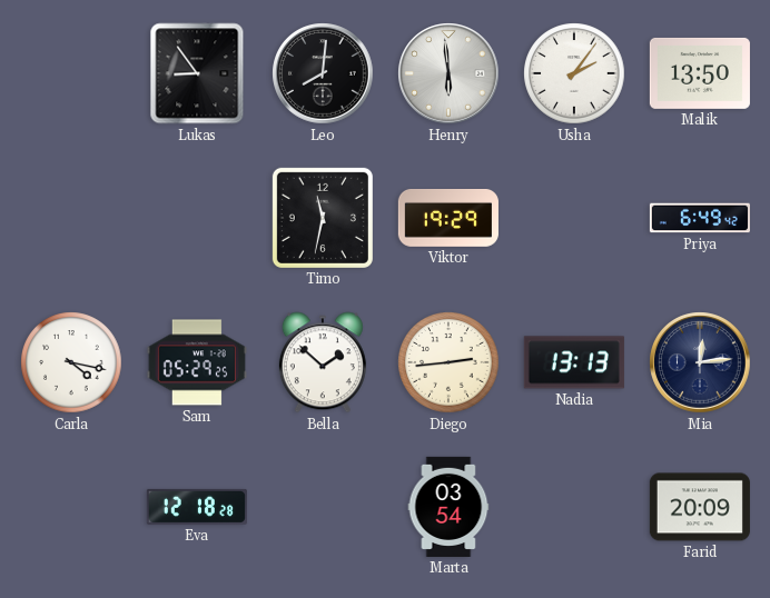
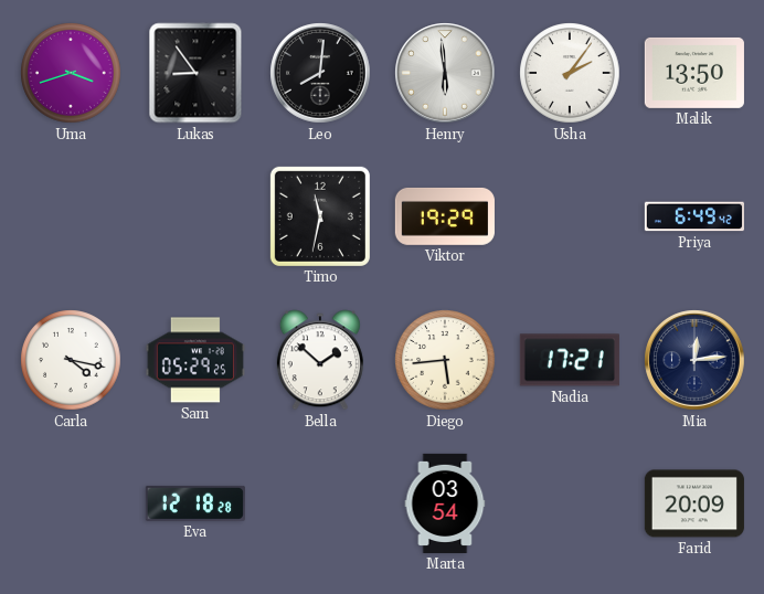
Uma: none -> 3:42 (71, 73)
Diego: 2:44 -> 5:44 (445, 360)
Nadia: 13:13 -> 17:21 (570, 360)
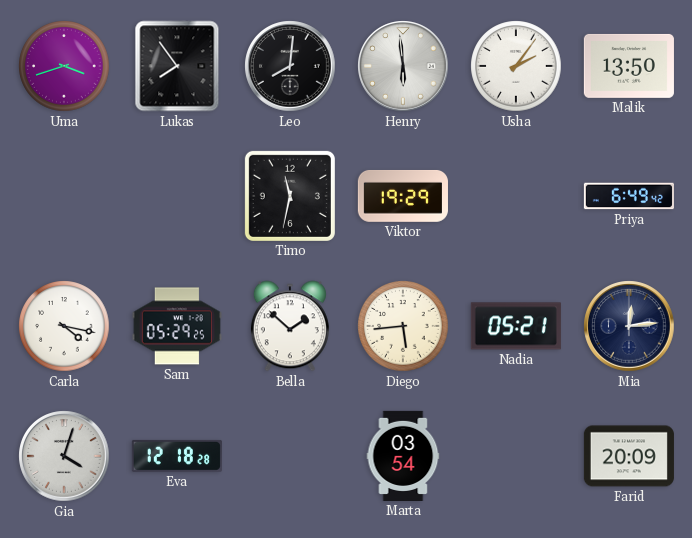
Lukas: 8:54 -> 7:54 (177, 66)
Nadia: 17:21 -> 05:21 (516, 326)
Gia: none -> 4:03 (64, 456)
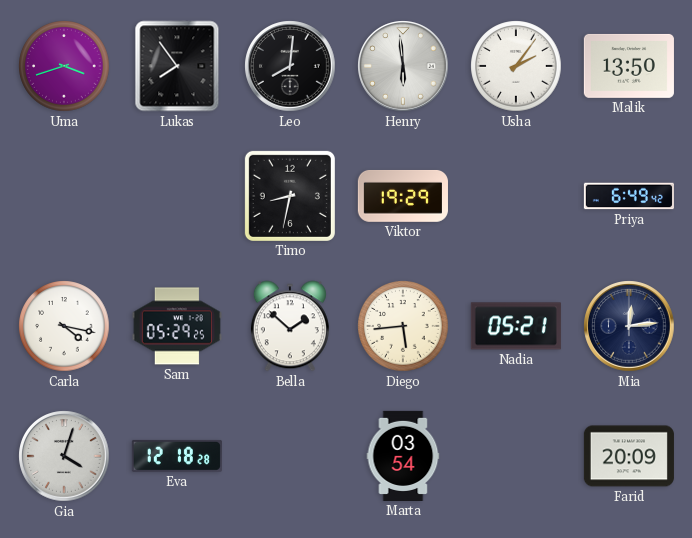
Timo: 11:32 -> 8:32 (290, 196)
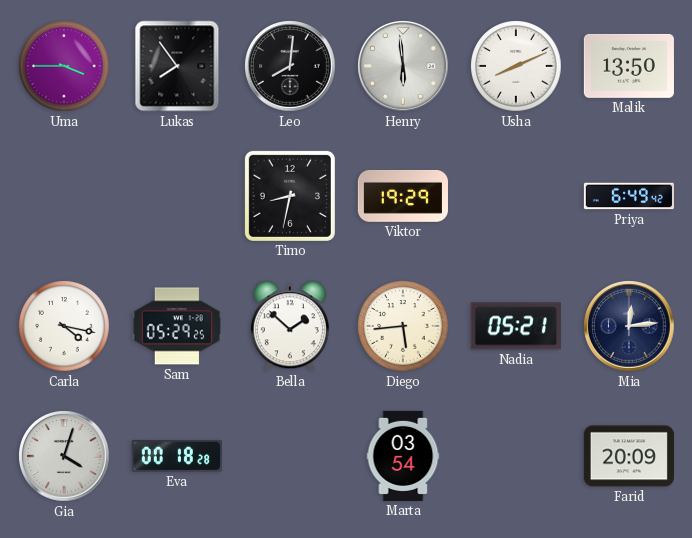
Uma: 3:42 -> 3:45 (64, 66)
Usha: 2:06 -> 8:11 (516, 66)
Eva: 12:18 -> 00:18 (177, 456)
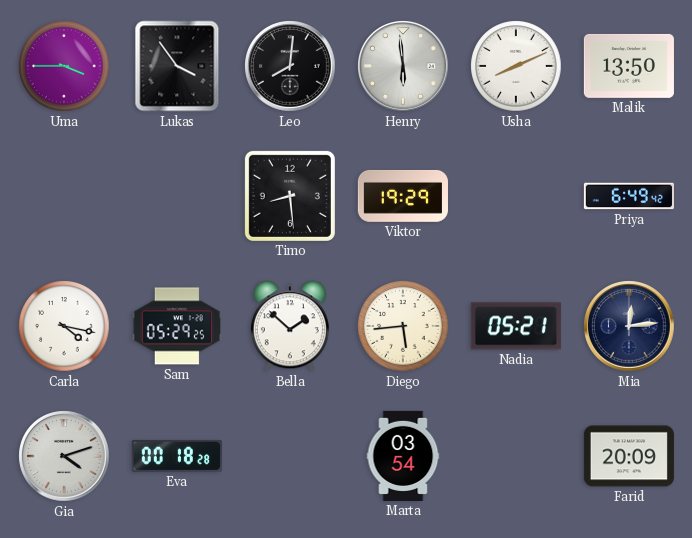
Lukas: 7:54 -> 3:54 (177, 66)
Timo: 8:32 -> 8:29 (290, 196)
Gia: 4:03 -> 4:12 (64, 456)
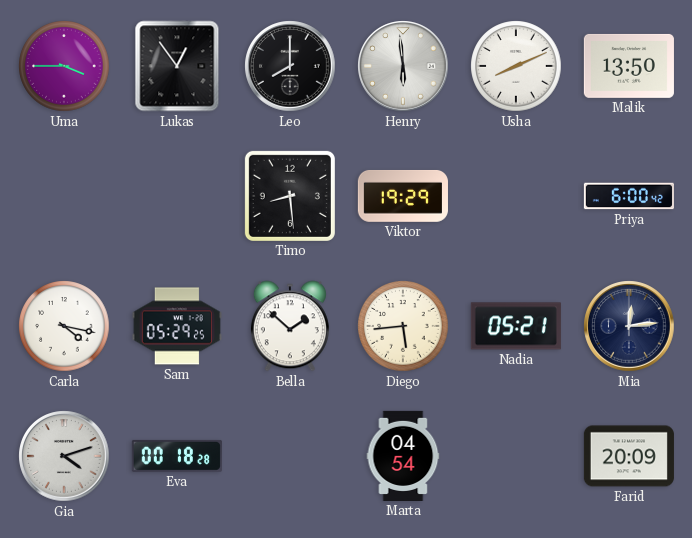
Lukas: 3:54 -> 12:54 (177, 66)
Leo: 8:01 -> 8:00 (290, 66)
Priya: 6:49 -> 6:00 (629, 196)
Marta: 03:54 -> 04:54 (403, 456)
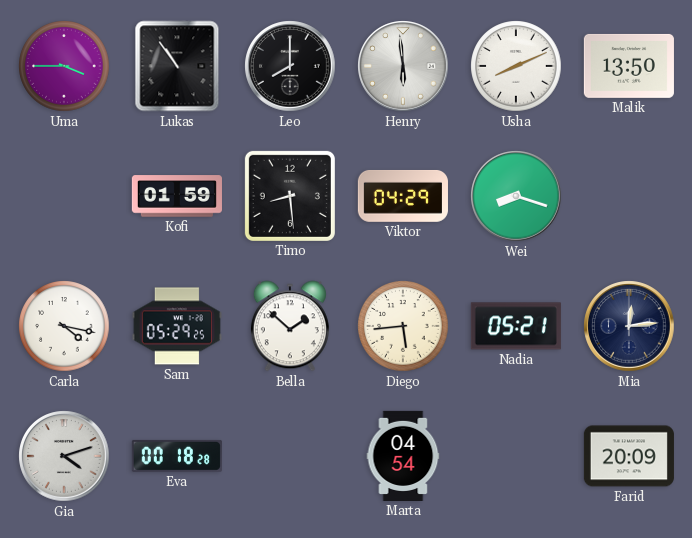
Lukas: 12:54 -> 10:54 (177, 66)
Kofi: none -> 01:59 (177, 196)
Viktor: 19:29 -> 04:29 (403, 196)
Wei: none -> 8:18 (516, 196)
Priya: 6:00 -> none (629, 196)
